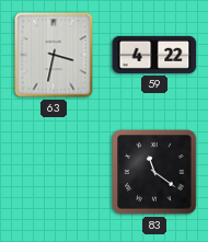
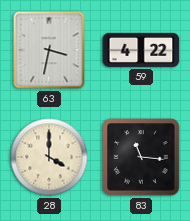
28: none -> 4:00 (49, 157)
83: 11:21 -> 11:16 (141, 157)
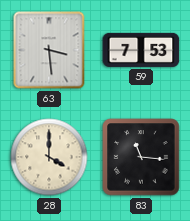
63: 3:32 -> 3:29 (49, 50)
59: 4:22 -> 7:53 (141, 50)
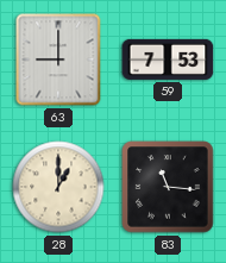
63: 3:29 -> 9:00 (58, 60)
28: 4:00 -> 1:00 (58, 187)
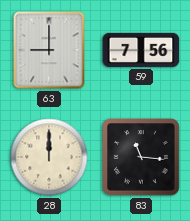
59: 7:53 -> 7:56 (141, 50)
28: 1:00 -> 12:00 (49, 157)
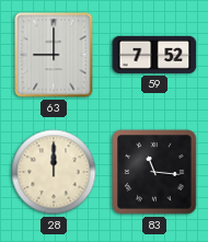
59: 7:56 -> 7:52 (154, 55)
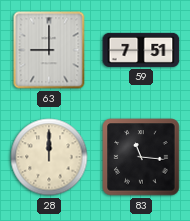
59: 7:52 -> 7:51 (141, 50)
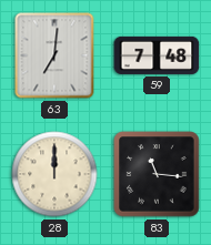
63: 9:00 -> 7:01 (54, 55)
59: 7:51 -> 7:48 (157, 55)
